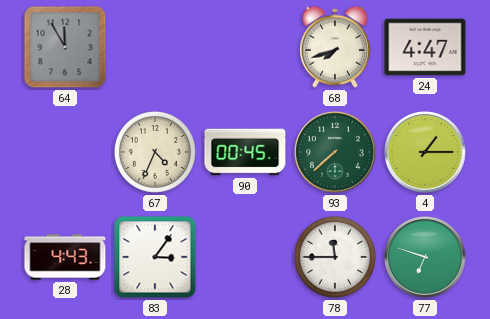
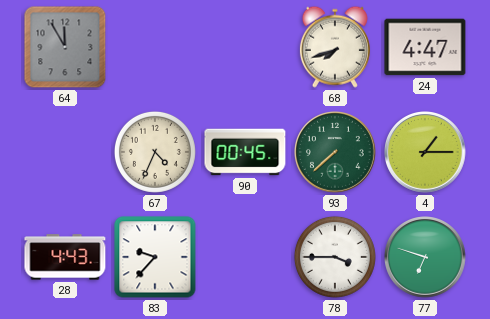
83: 3:06 -> 9:37 (155, 257)
78: 11:45 -> 3:45 (335, 257)
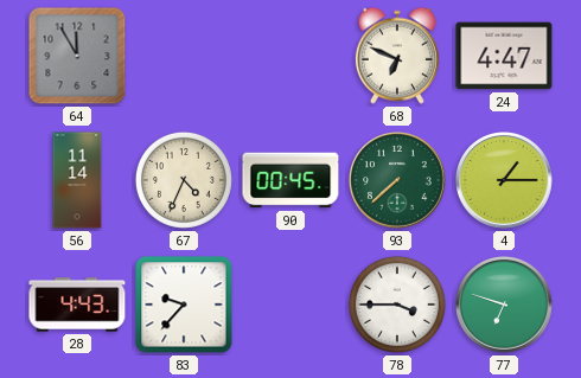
68: 7:42 -> 6:49 (397, 56)
56: none -> 11:14 (77, 180)
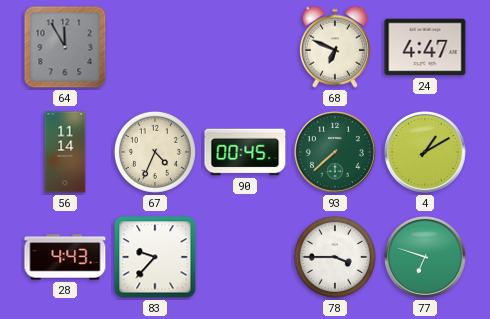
4: 1:15 -> 1:10 (426, 153)
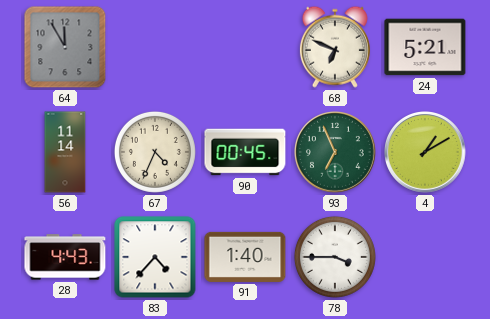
24: 4:47 -> 5:21 (425, 47)
93: 7:38 -> 6:56 (336, 153)
83: 9:37 -> 4:37 (155, 257)
91: none -> 1:40 (245, 257)
77: 6:48 -> none (426, 258)
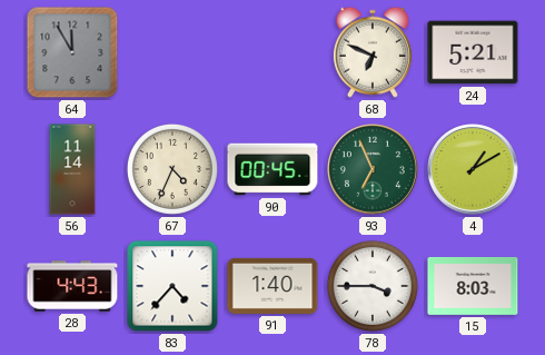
15: none -> 8:03 (473, 286)
